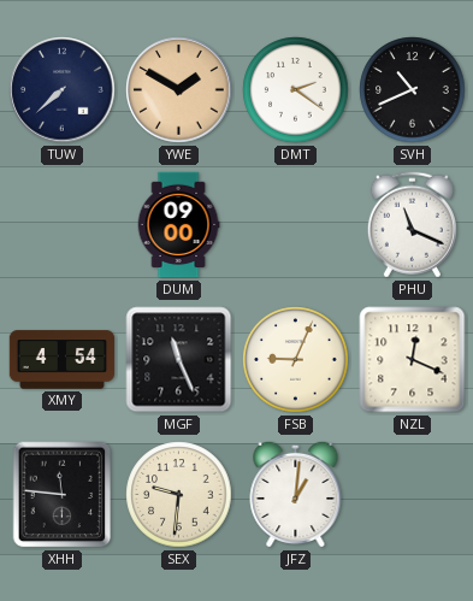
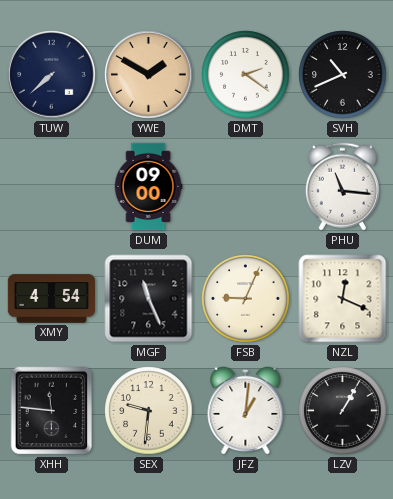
PHU: 11:19 -> 11:16 (342, 187)
LZV: none -> 1:05 (343, 411)
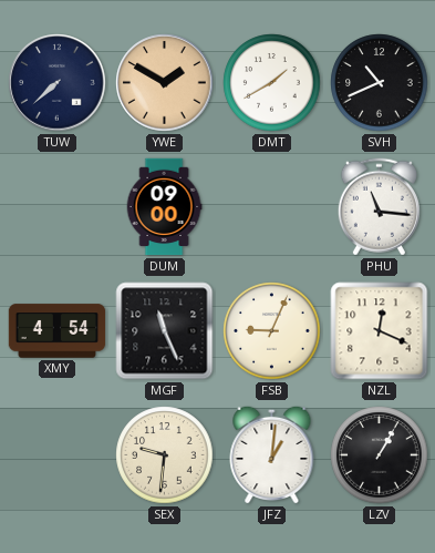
DMT: 2:21 -> 1:40 (272, 83)
XHH: 11:46 -> none (52, 411)
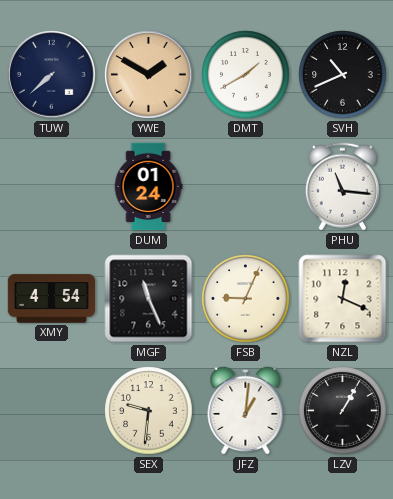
DUM: 09:00 -> 01:24 (148, 187)
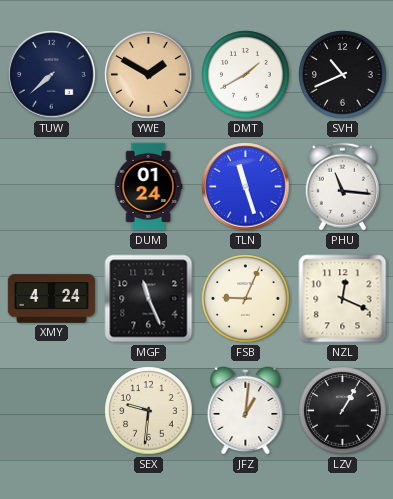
TLN: none -> 11:27 (246, 187)
XMY: 4:54 -> 4:24 (52, 299)
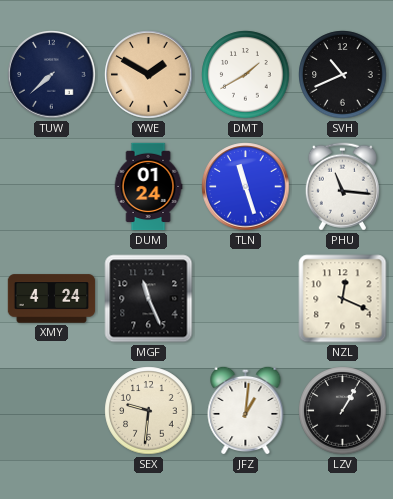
FSB: 9:04 -> none (246, 299)
